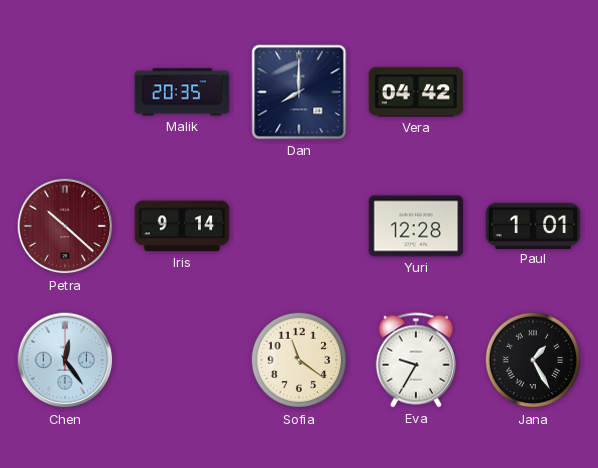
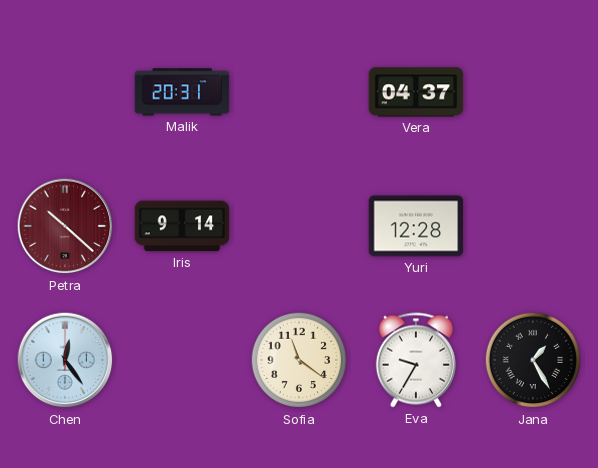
Malik: 20:35 -> 20:31 (182, 92)
Dan: 8:00 -> none (299, 92)
Vera: 04:42 -> 04:37 (416, 92)
Paul: 1:01 -> none (533, 225)
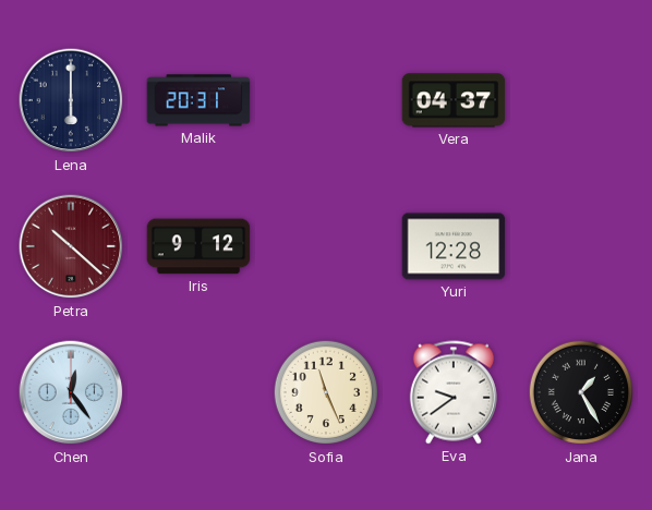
Lena: none -> 6:00 (71, 100)
Iris: 9:14 -> 9:12 (198, 246)
Sofia: 11:21 -> 11:26 (326, 392)
Eva: 9:35 -> 9:39 (454, 392)
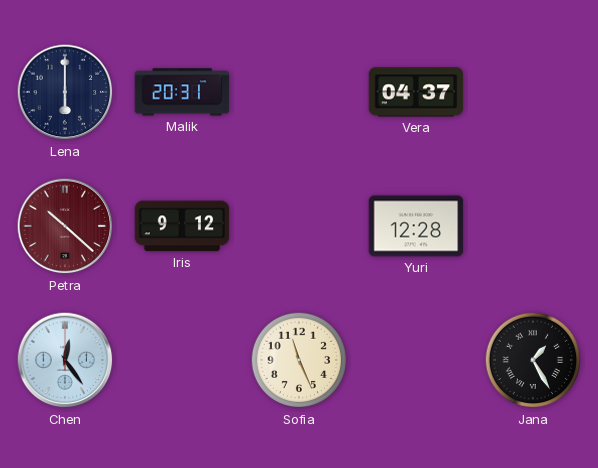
Eva: 9:39 -> none (454, 392)
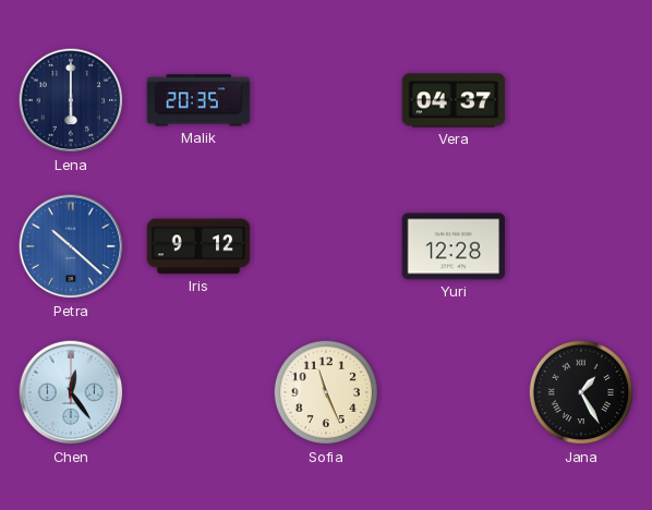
Malik: 20:31 -> 20:35 (198, 100)
Petra dial: burgundy -> blue (71, 246)
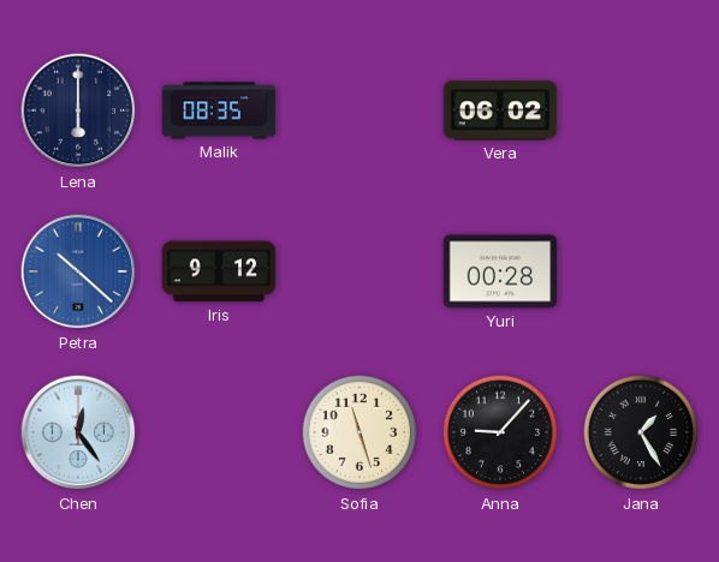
Malik: 20:35 -> 08:35 (219, 110)
Vera: 04:37 -> 06:02 (500, 110)
Yuri: 12:28 -> 00:28 (500, 271)
Sofia: 11:26 -> 11:27 (359, 432)
Anna: none -> 9:07 (500, 432)
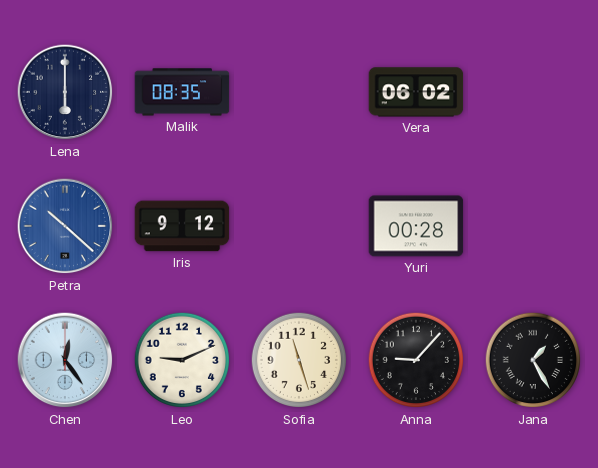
Leo: none -> 9:11 (182, 360)
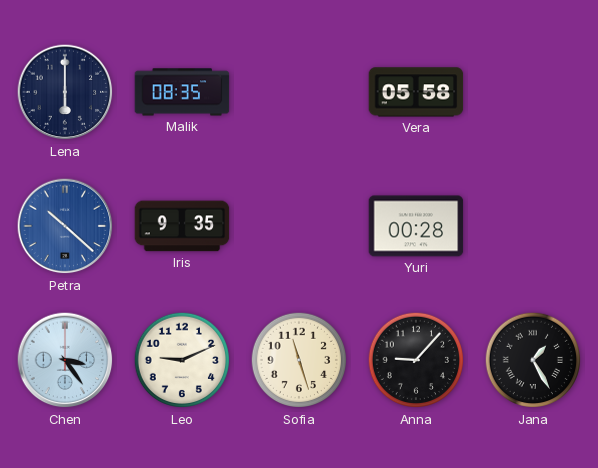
Vera: 06:02 -> 05:58 (416, 92)
Iris: 9:12 -> 9:35 (182, 226)
Chen: 12:24 -> 3:24 (65, 360)
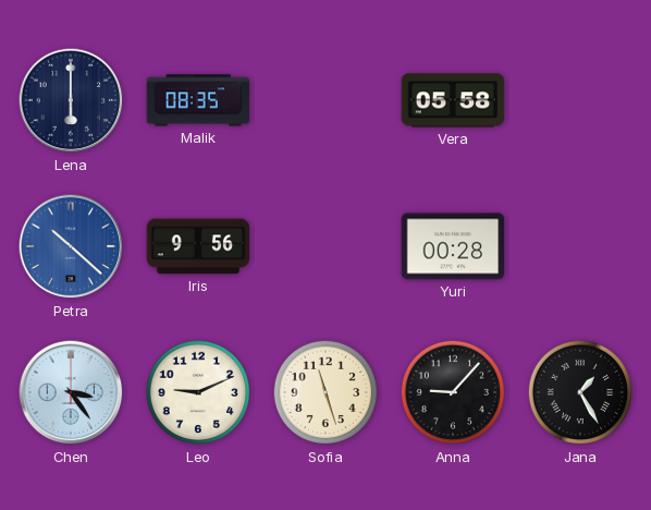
Iris: 9:35 -> 9:56 (198, 246)
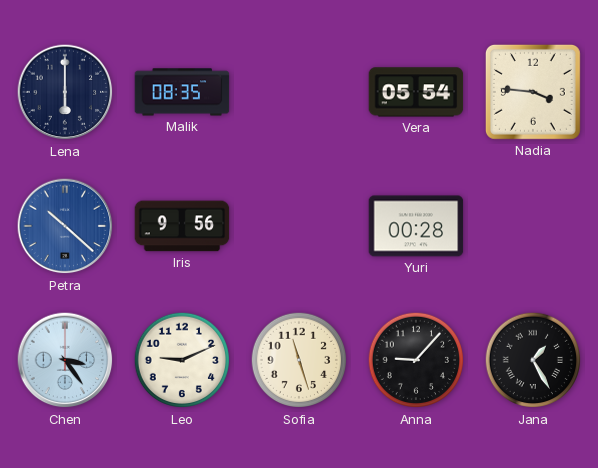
Vera: 05:58 -> 05:54 (416, 92)
Nadia: none -> 3:46 (533, 92)
